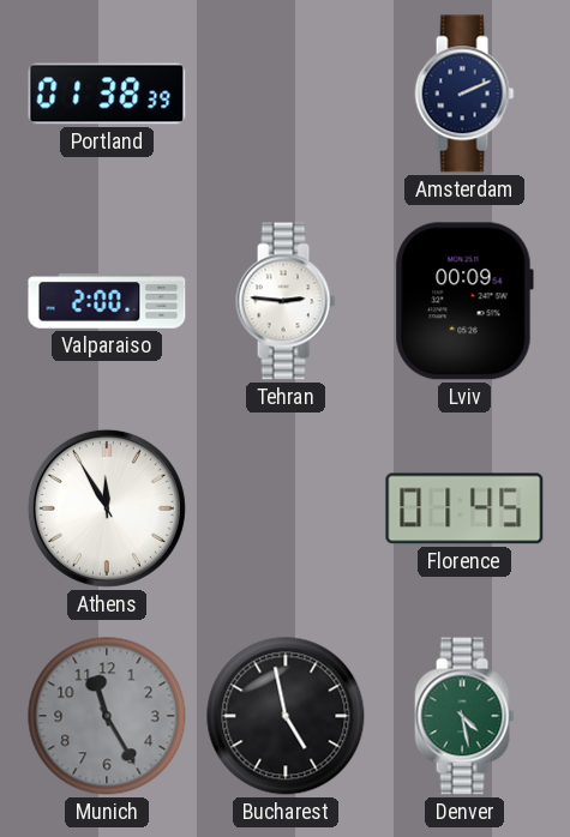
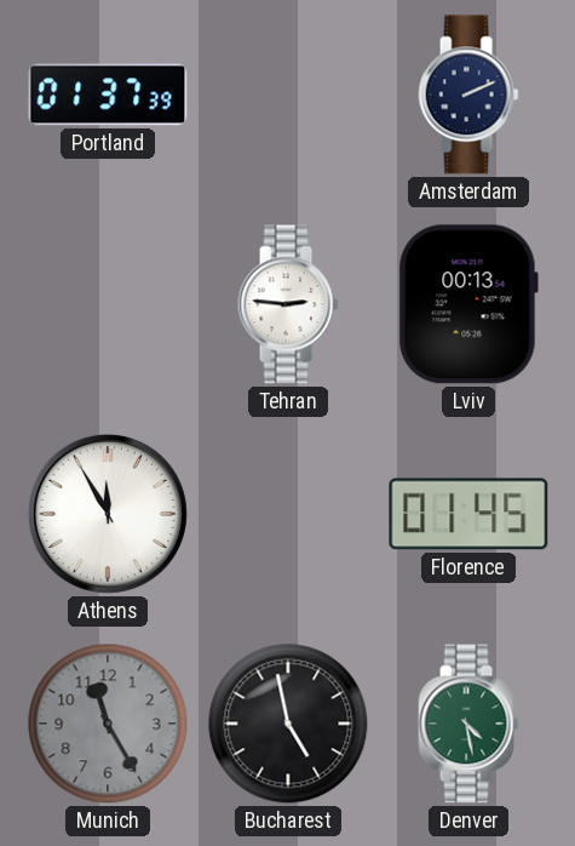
Portland: 01:38 -> 01:37 (108, 95)
Valparaiso: 2:00 -> none (107, 301)
Lviv: 00:09 -> 00:13 (468, 304)
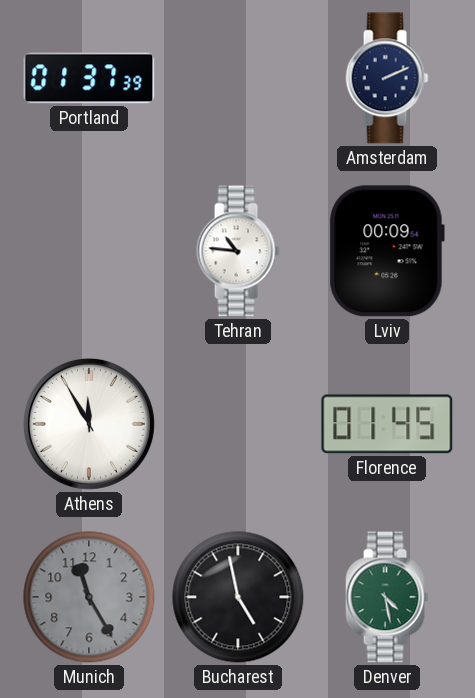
Tehran: 2:46 -> 10:46 (238, 251)
Lviv: 00:13 -> 00:09 (387, 251)
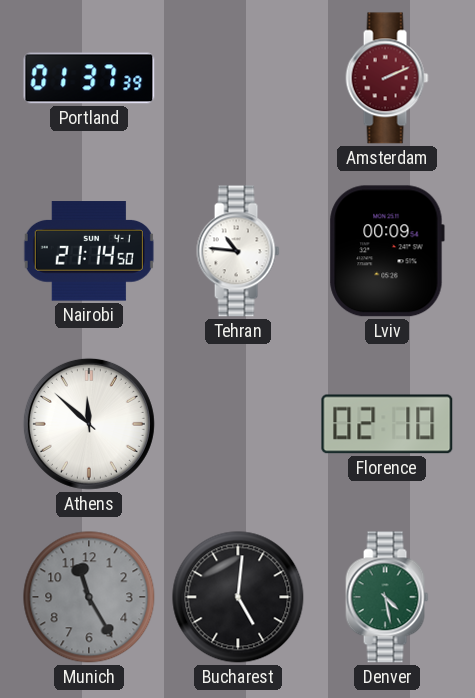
Amsterdam dial: navy -> burgundy (387, 78)
Nairobi: none -> 21:14 (89, 251)
Athens: 11:55 -> 11:52 (89, 424)
Florence: 01:45 -> 02:10 (387, 424)
Bucharest: 4:58 -> 5:01 (238, 597)
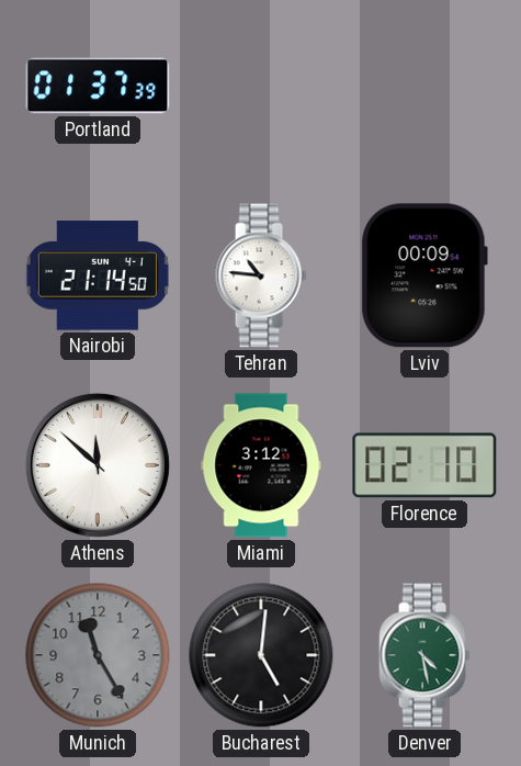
Amsterdam: 2:11 -> none (387, 78)
Miami: none -> 3:12 (261, 465)
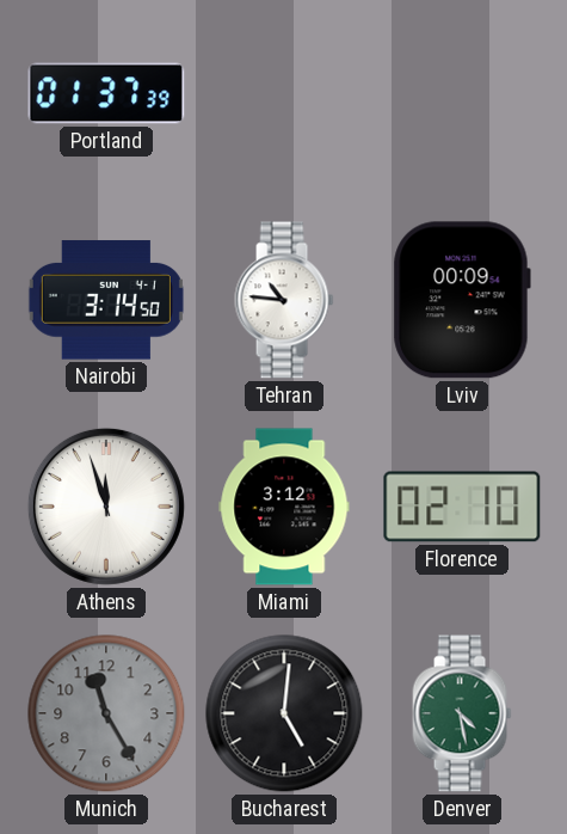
Nairobi: 21:14 -> 3:14 (106, 300)
Athens: 11:52 -> 11:57 (106, 507)
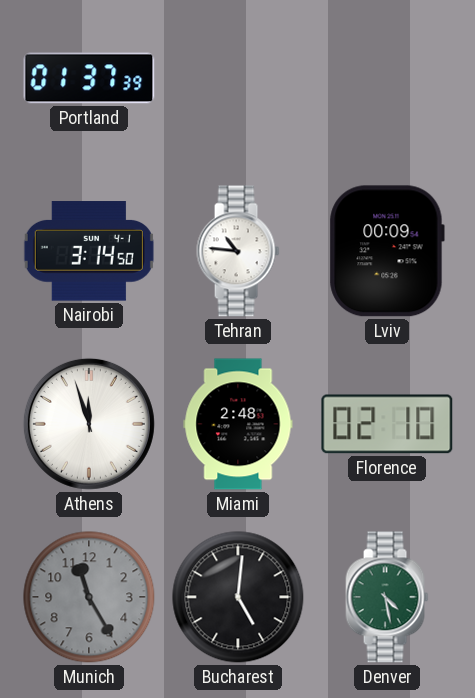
Miami: 3:12 -> 2:48 (238, 424)
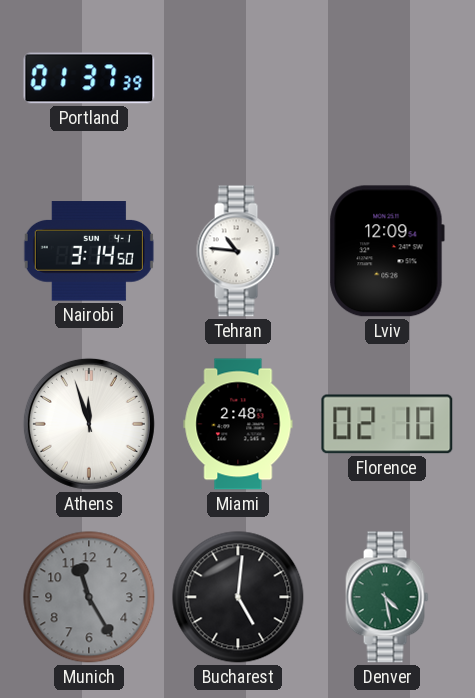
Lviv: 00:09 -> 12:09 (387, 251)
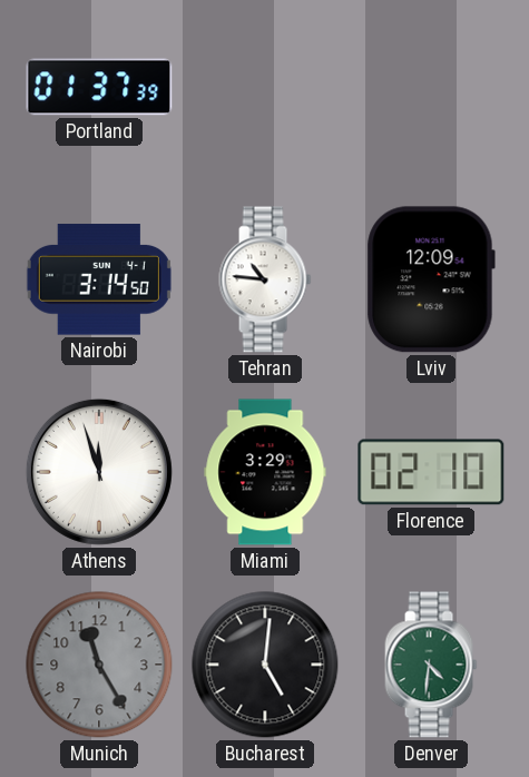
Miami: 2:48 -> 3:29 (265, 472)
Denver: 4:28 -> 4:31 (431, 665)
